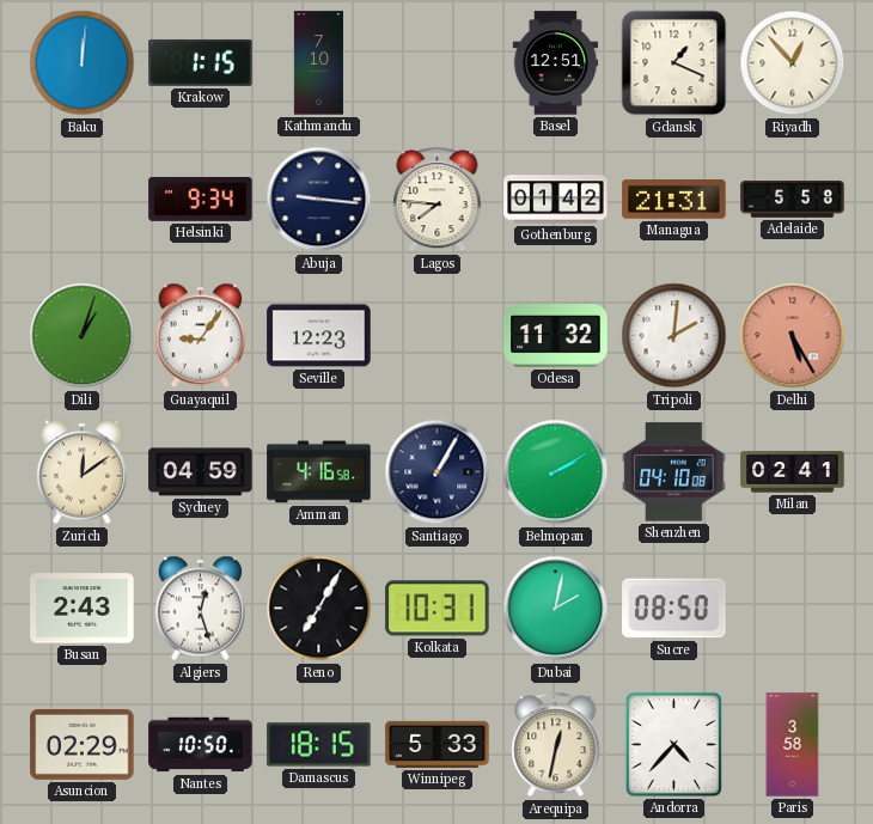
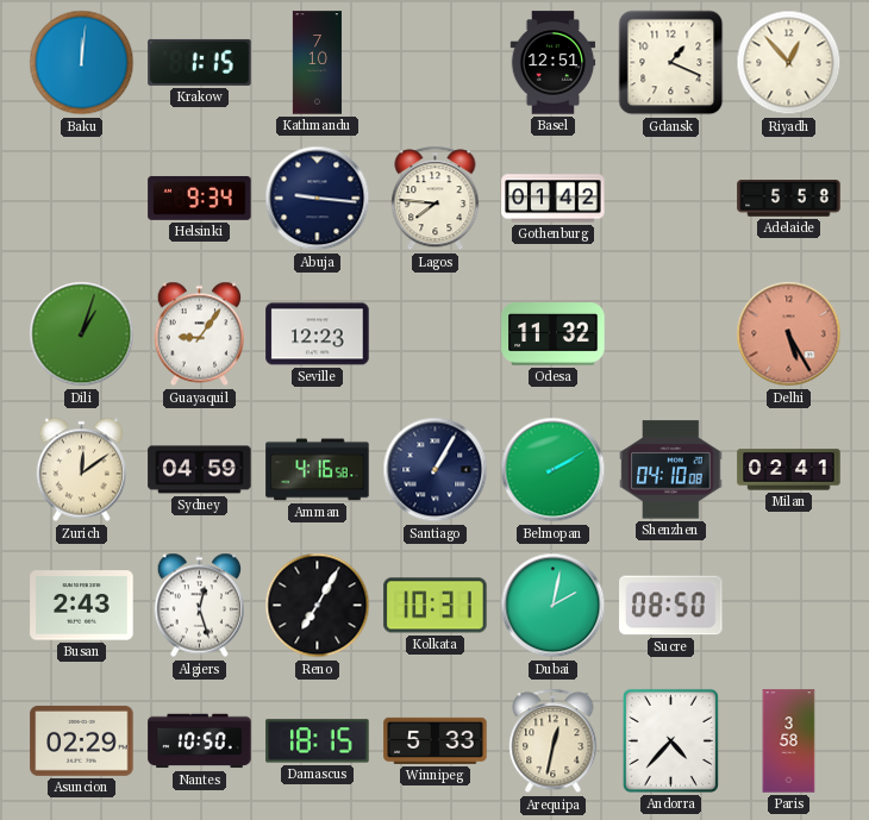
Managua: 21:31 -> none (674, 200)
Tripoli: 2:01 -> none (674, 336)
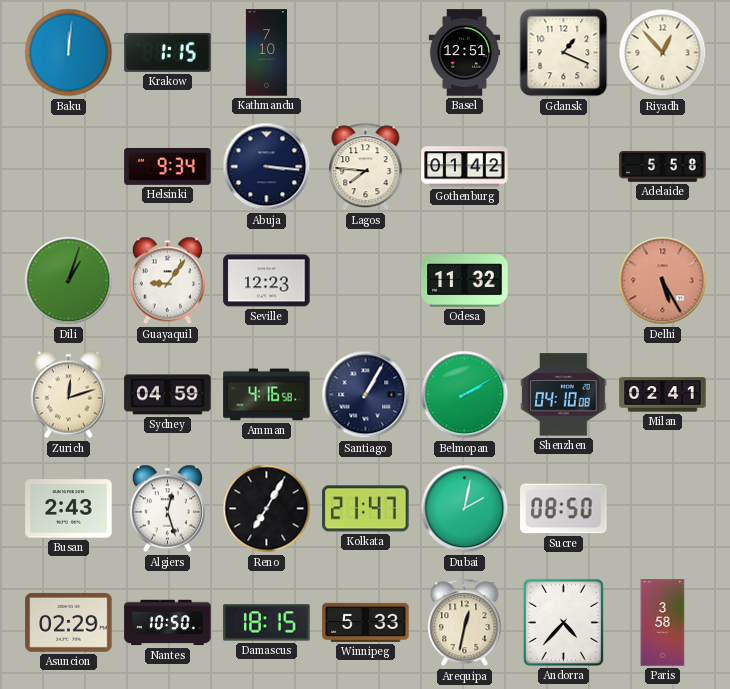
Abuja: 9:16 -> 3:16 (267, 167)
Zurich: 12:09 -> 12:12 (69, 395)
Kolkata: 10:31 -> 21:47 (366, 509)
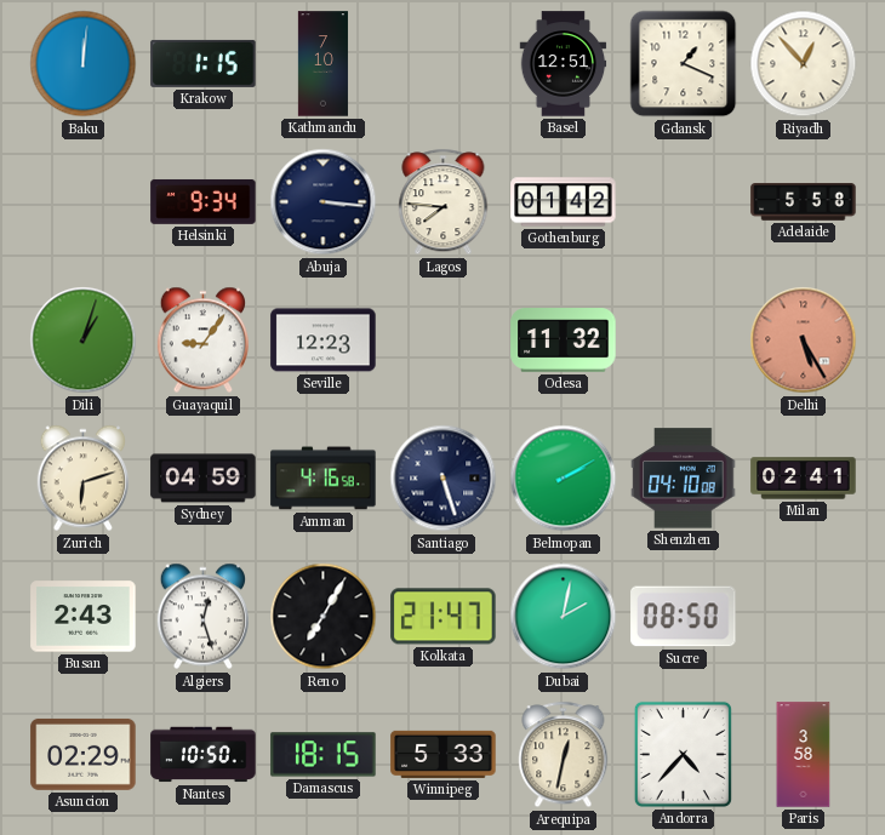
Zurich: 12:12 -> 6:12 (84, 479)
Santiago: 1:05 -> 5:27 (444, 479)
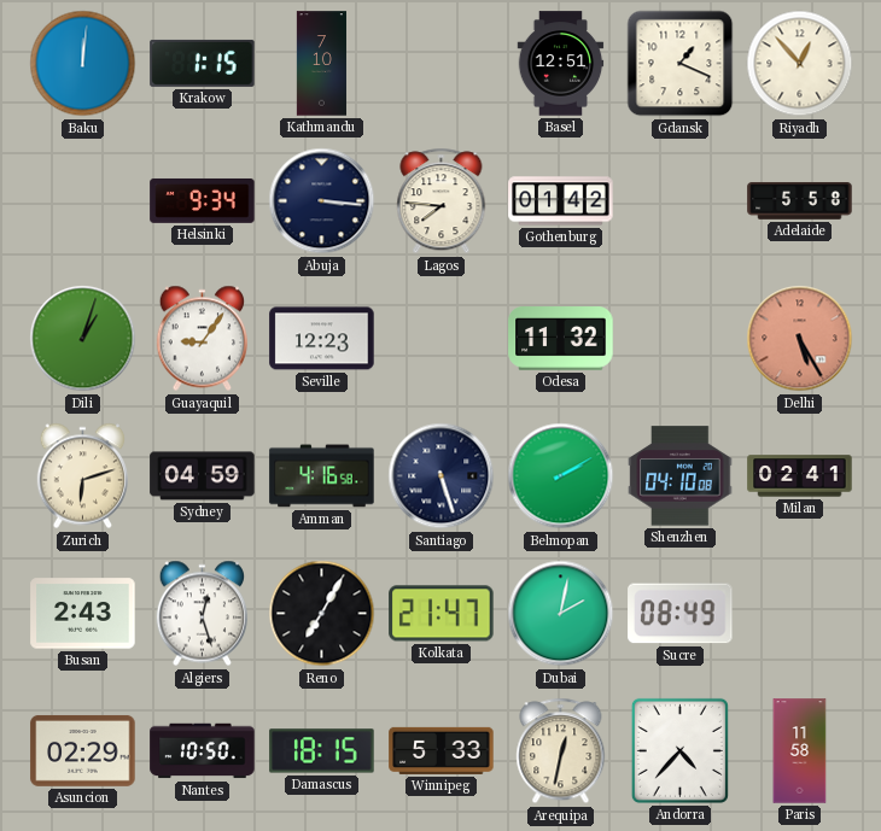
Sucre: 08:50 -> 08:49 (681, 614)
Paris: 3:58 -> 11:58 (800, 751)
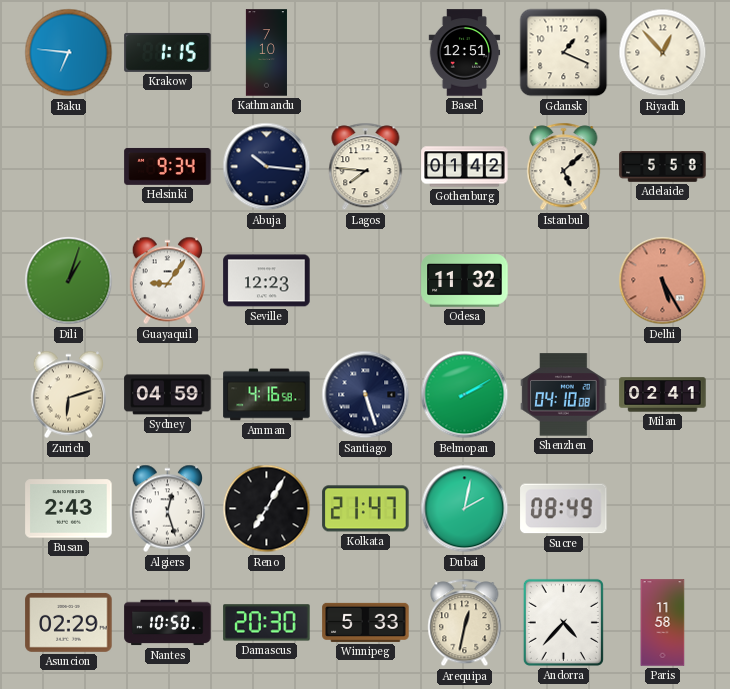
Baku: 12:01 -> 6:46 (69, 53)
Abuja: 3:16 -> 10:16 (267, 167)
Istanbul: none -> 5:08 (564, 167)
Damascus: 18:15 -> 20:30 (267, 623)
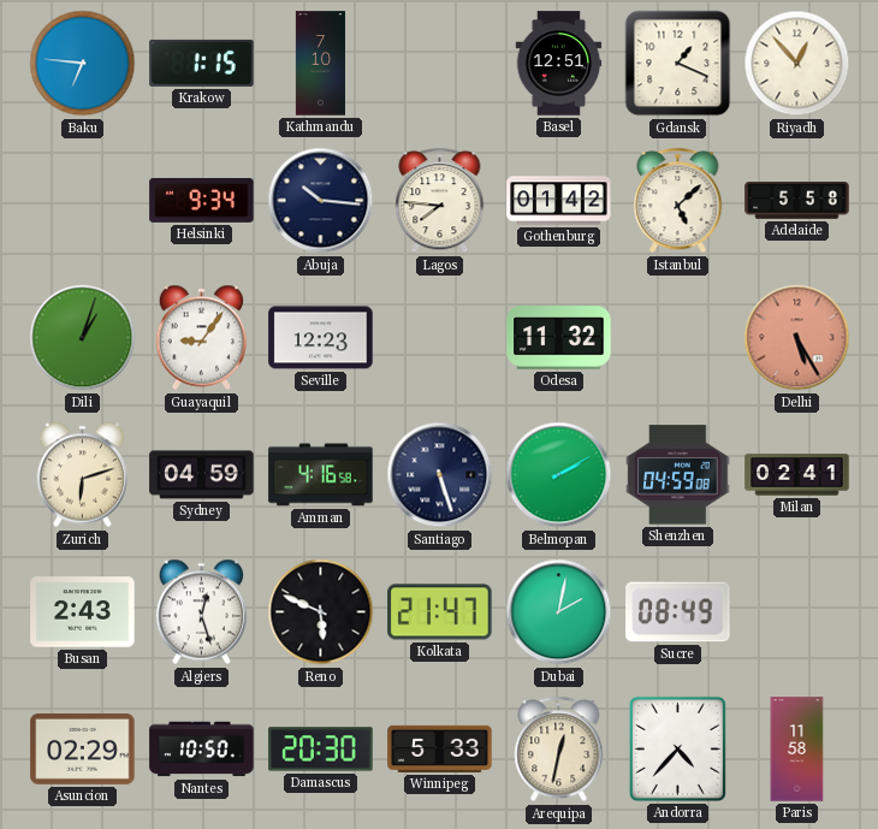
Shenzhen: 04:10 -> 04:59 (678, 475)
Reno: 7:05 -> 5:49 (321, 612)
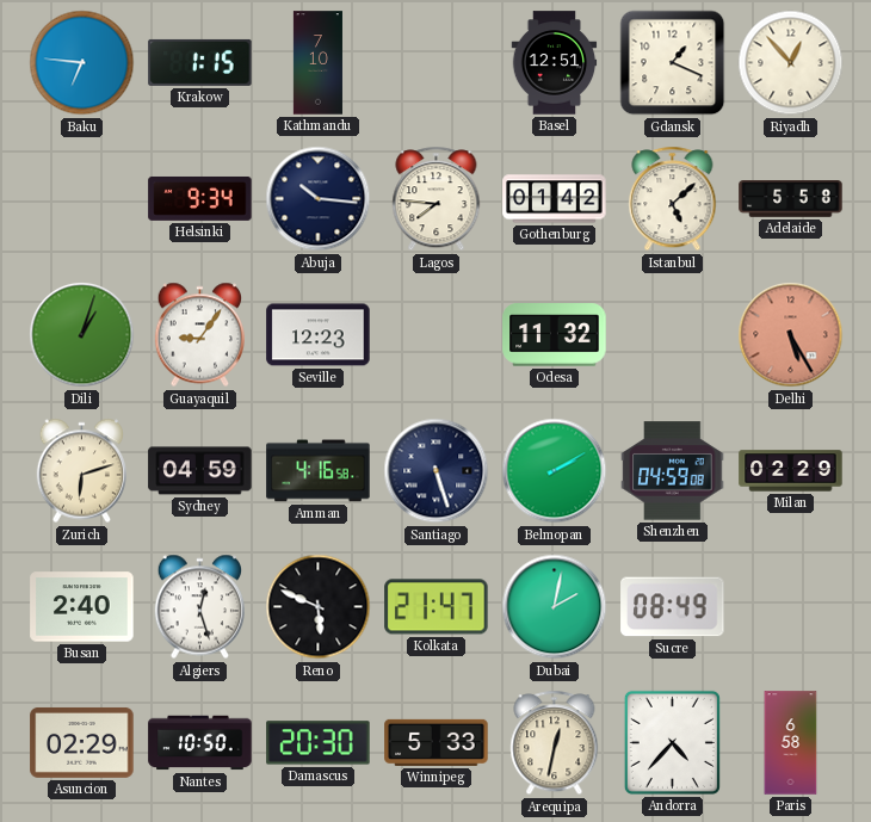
Milan: 02:41 -> 02:29 (791, 471)
Busan: 2:43 -> 2:40 (82, 607)
Paris: 11:58 -> 6:58 (791, 743)
